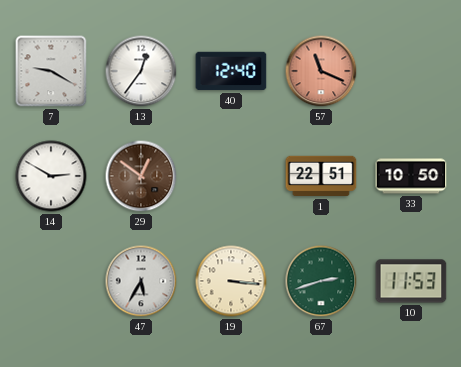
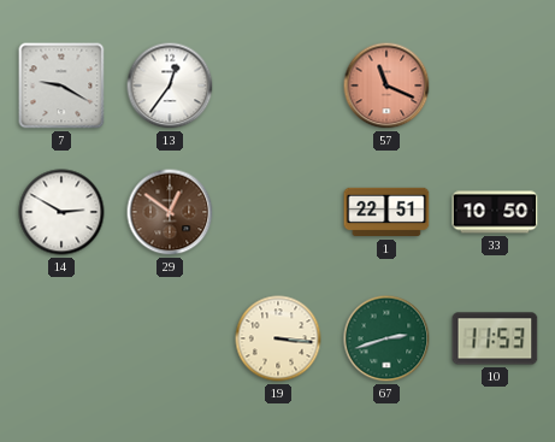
40: 12:40 -> none (231, 71)
47: 5:35 -> none (141, 281)
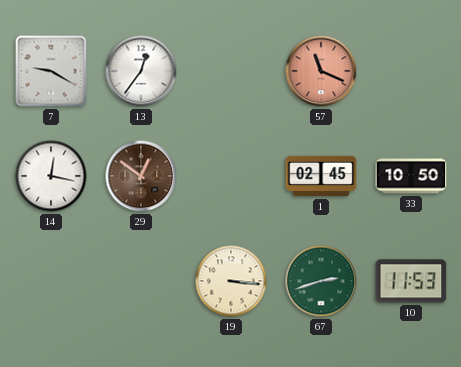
14: 2:50 -> 12:17 (51, 176)
1: 22:51 -> 02:45 (321, 176)
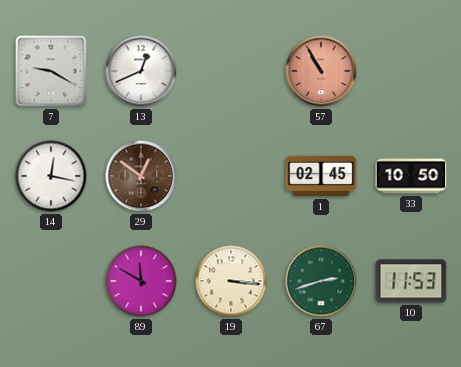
13: 12:36 -> 12:41 (141, 71)
57: 11:19 -> 10:55 (321, 71)
89: none -> 11:50 (141, 281)
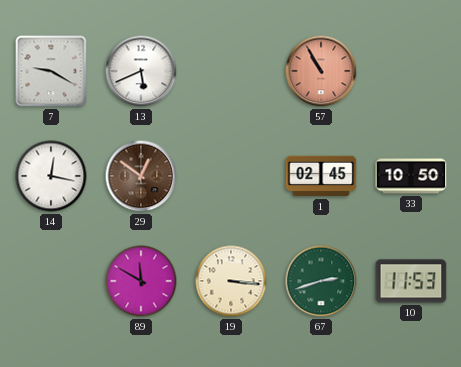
13: 12:41 -> 5:41 (141, 71)
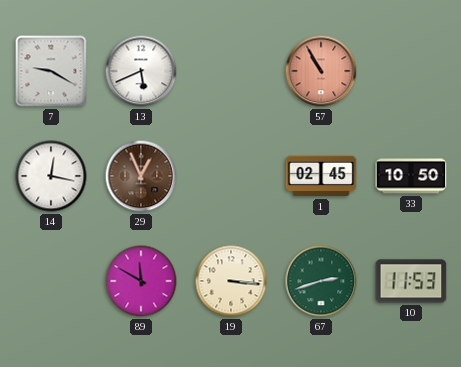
29: 12:51 -> 12:56 (141, 176)
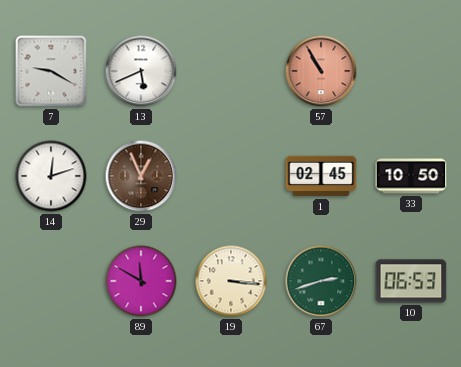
14: 12:17 -> 12:12 (51, 176)
10: 11:53 -> 06:53 (411, 281)
